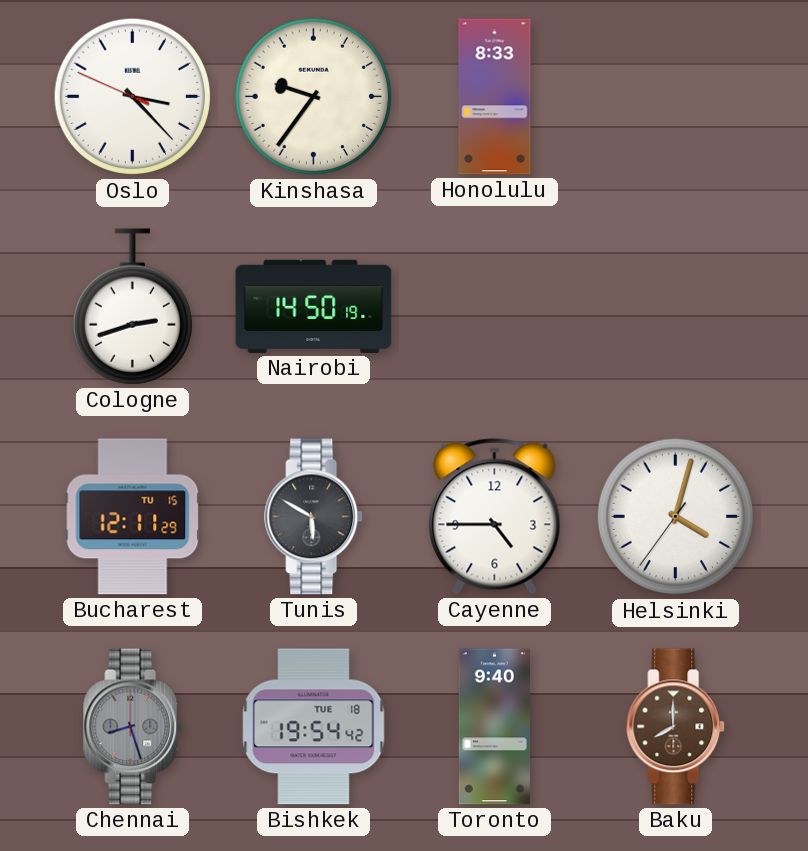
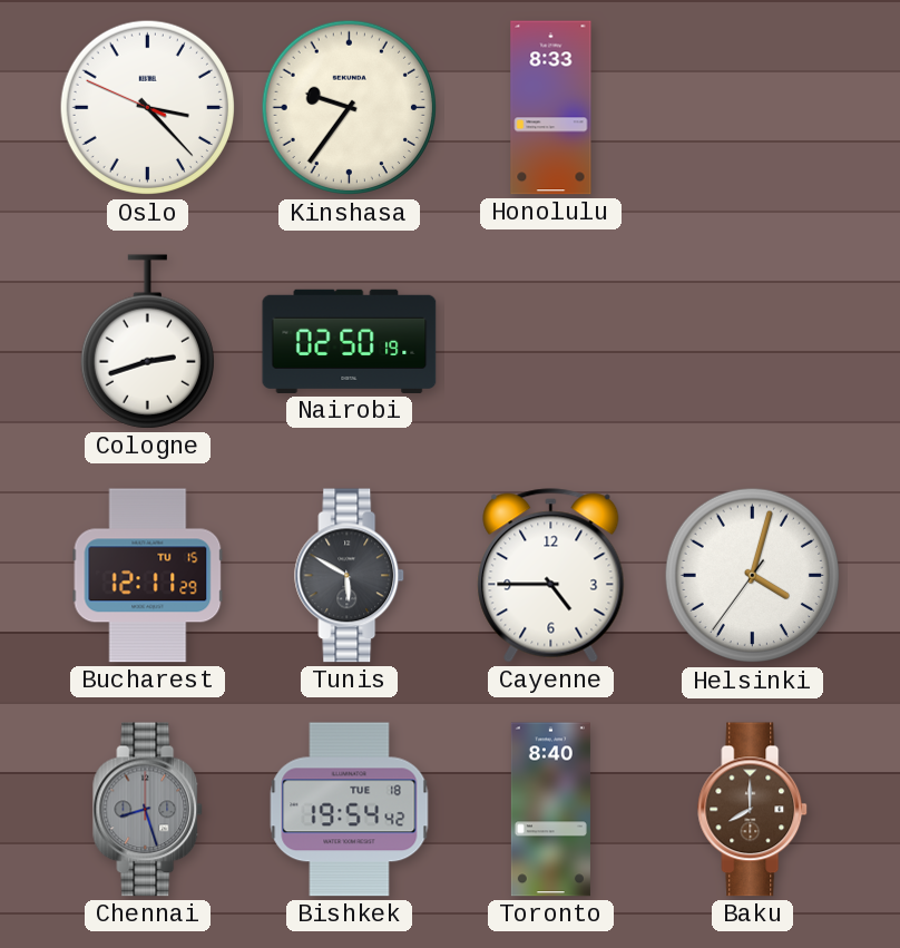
Nairobi: 14:50 -> 02:50 (350, 341)
Toronto: 9:40 -> 8:40 (550, 810)
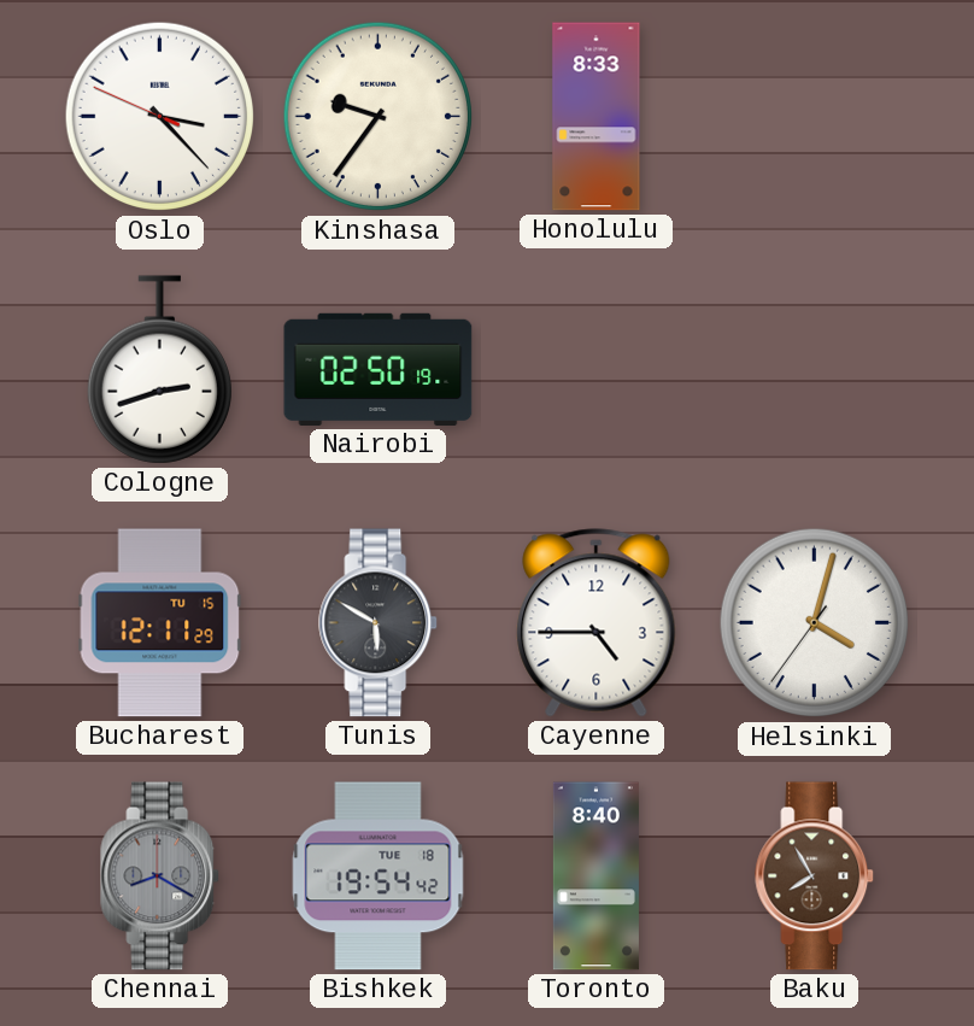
Chennai: 8:27 -> 8:20 (160, 877)
Baku: 8:00 -> 7:55 (815, 877)
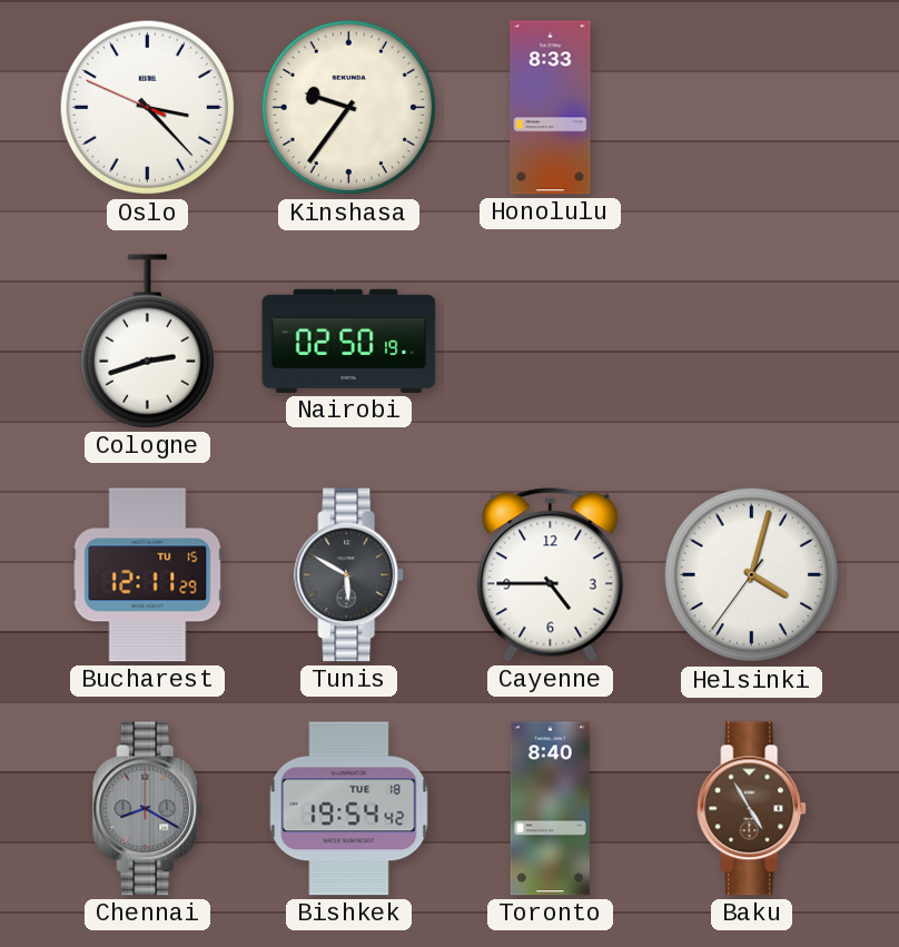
Baku: 7:55 -> 4:55 (752, 809)
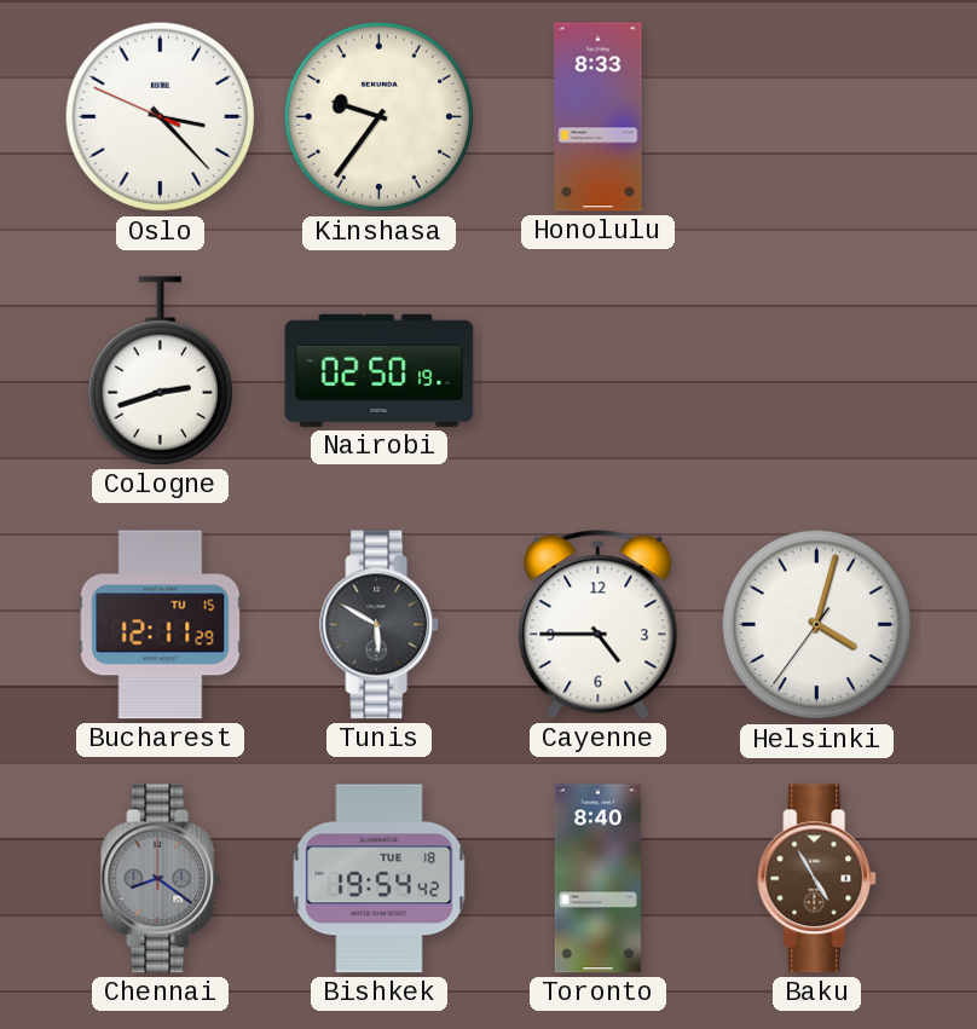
Chennai: 8:20 -> 8:21 (161, 879)
